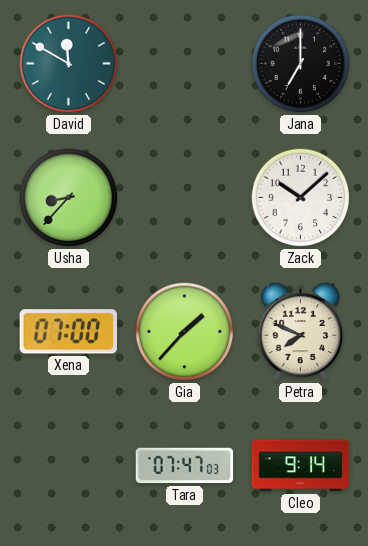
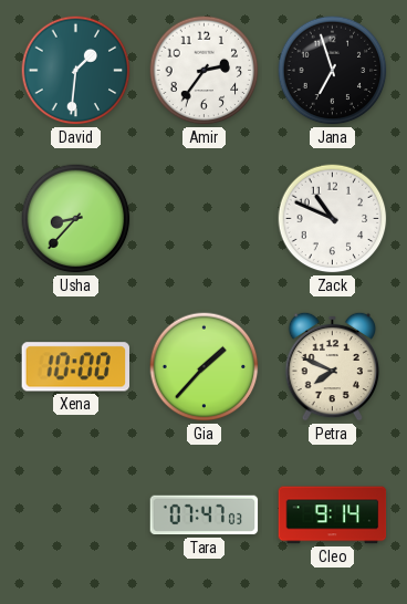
David: 11:50 -> 1:31 (76, 71)
Amir: none -> 2:36 (205, 71)
Jana: 7:00 -> 6:57 (333, 71)
Zack: 10:08 -> 10:49 (333, 219)
Xena: 07:00 -> 10:00 (75, 367)
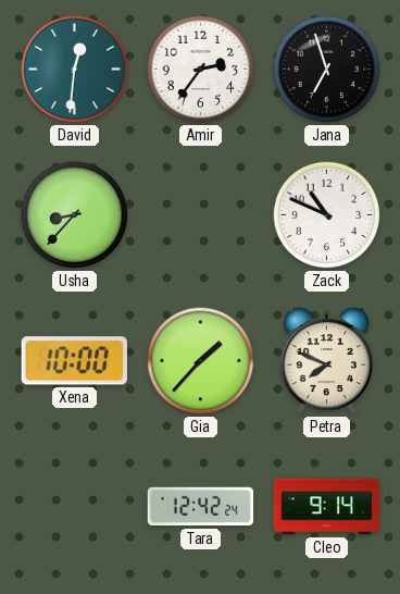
David: 1:31 -> 12:31 (75, 70)
Tara: 07:47 -> 12:42 (201, 507)
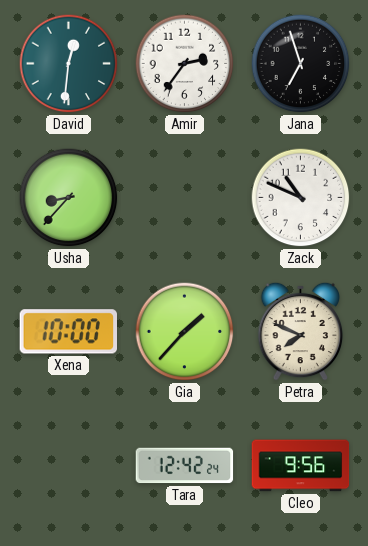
Cleo: 9:14 -> 9:56 (301, 466)
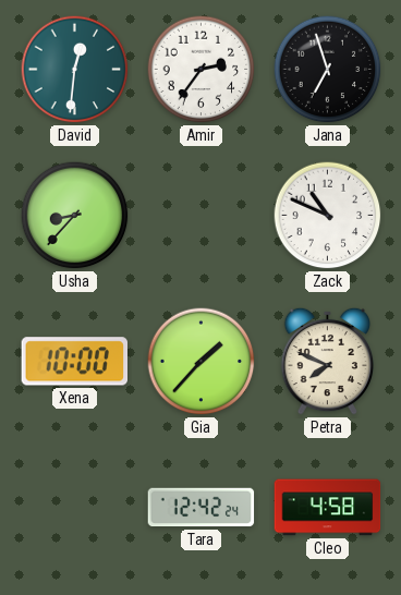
Cleo: 9:56 -> 4:58 (328, 508)
